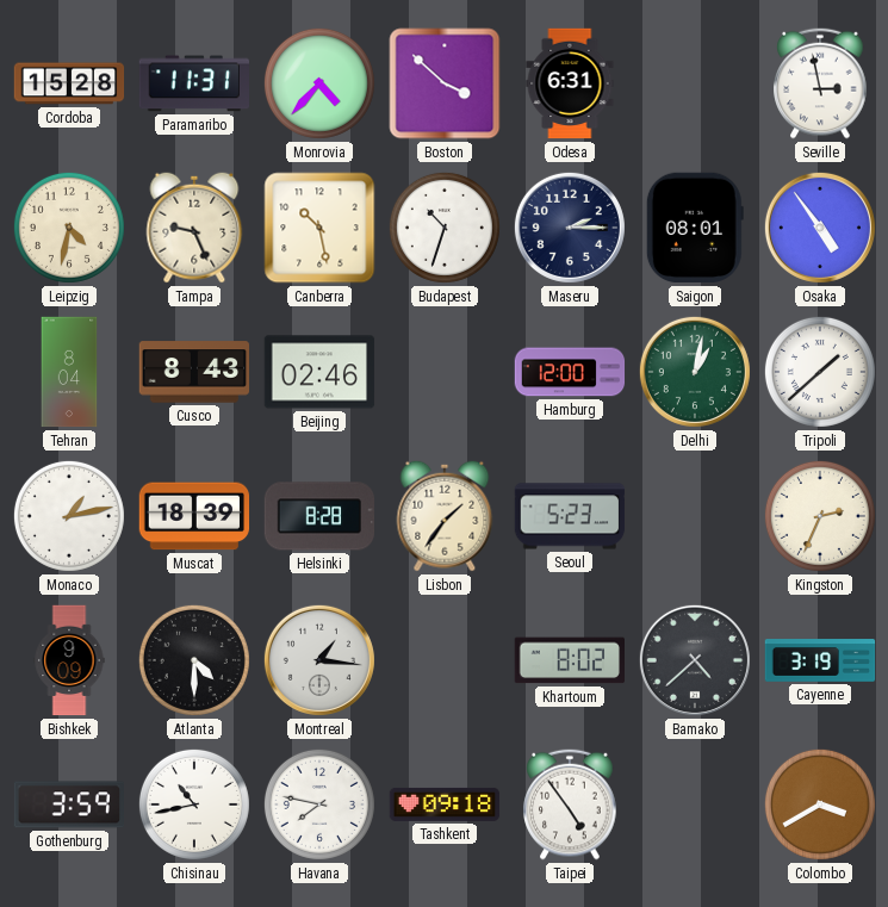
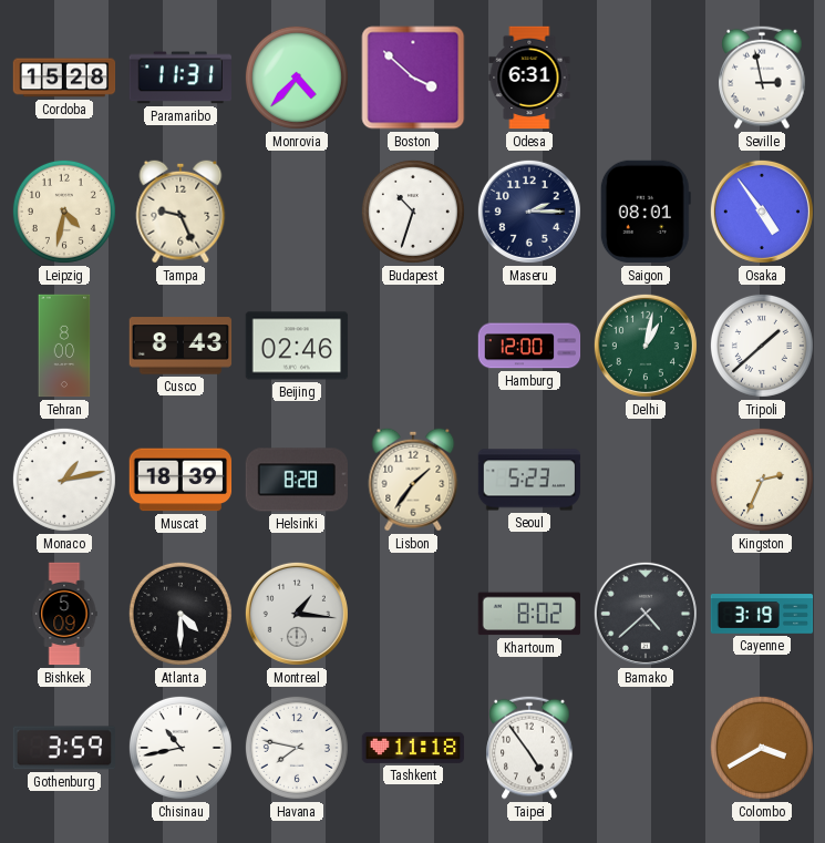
Canberra: 10:28 -> none (319, 228)
Tehran: 8:04 -> 8:00 (64, 346)
Bishkek: 9:09 -> 5:09 (64, 614)
Tashkent: 09:18 -> 11:18 (413, 748)
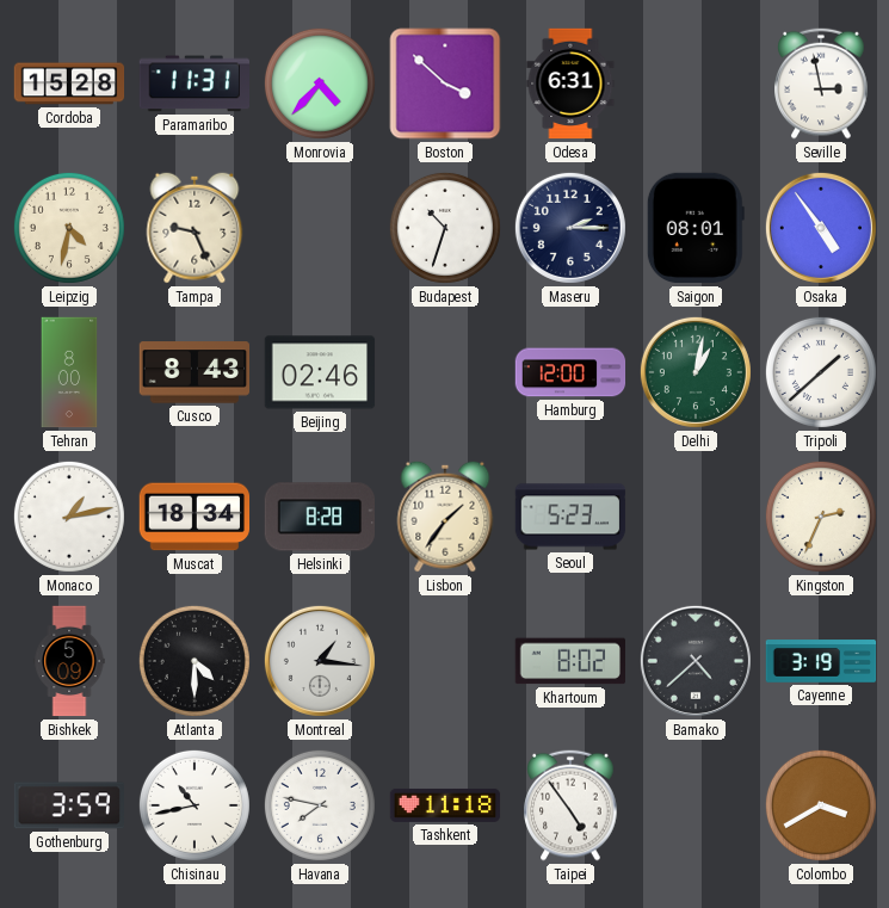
Muscat: 18:39 -> 18:34 (195, 517)
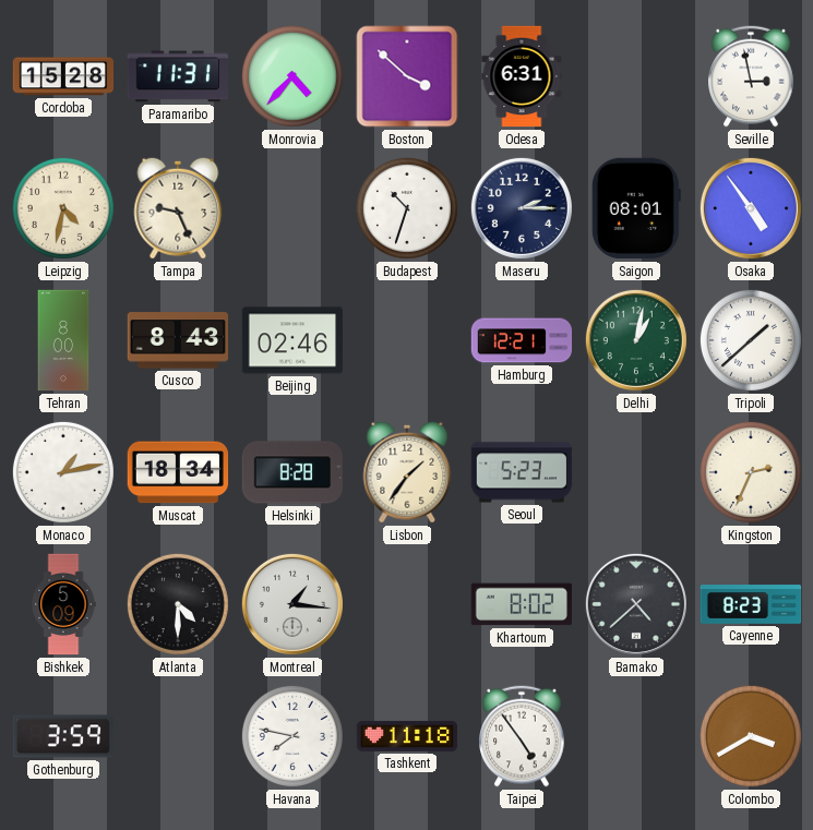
Hamburg: 12:00 -> 12:21 (522, 340)
Cayenne: 3:19 -> 8:23 (751, 604)
Chisinau: 10:43 -> none (195, 805)
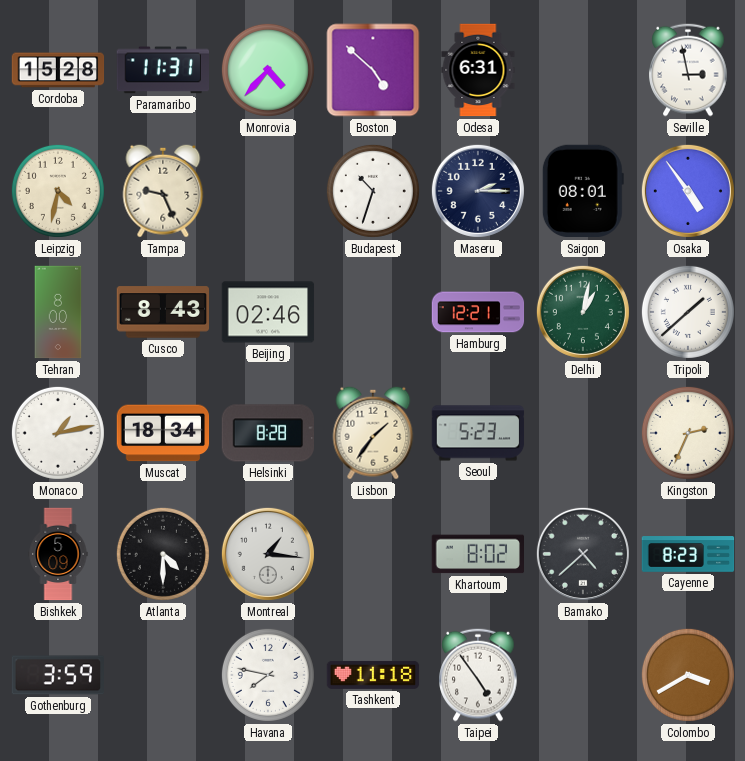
Boston: 3:52 -> 4:52 (373, 70)
